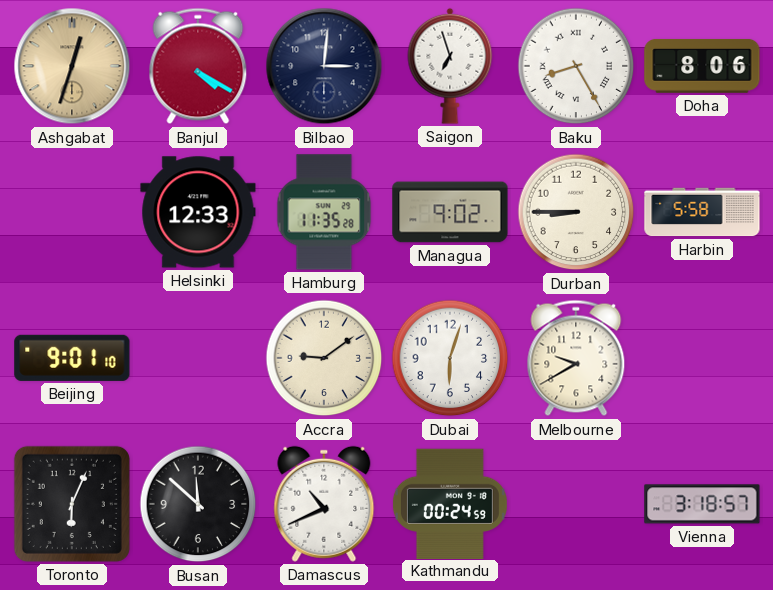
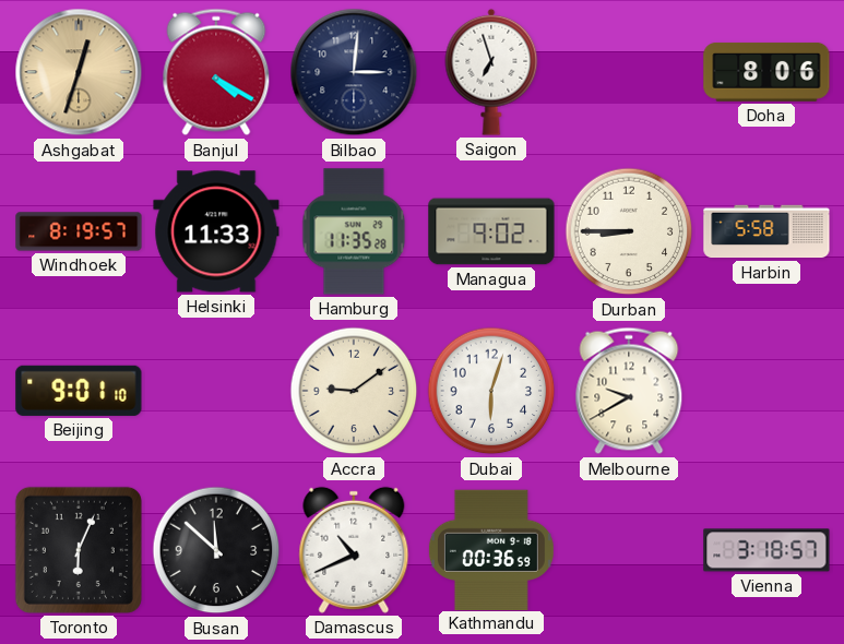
Baku: 8:25 -> none (576, 66)
Windhoek: none -> 8:19 (79, 231)
Helsinki: 12:33 -> 11:33 (216, 231)
Kathmandu: 00:24 -> 00:36 (491, 549)
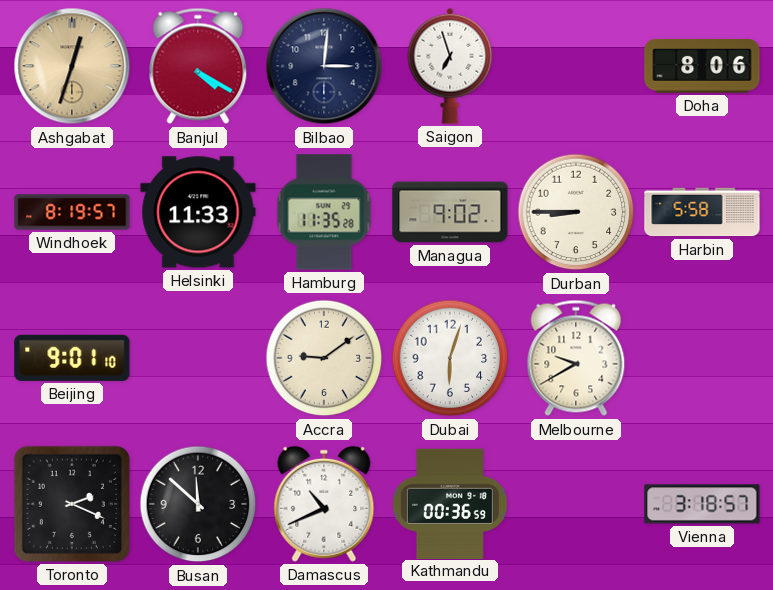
Toronto: 6:04 -> 2:19 (72, 504)
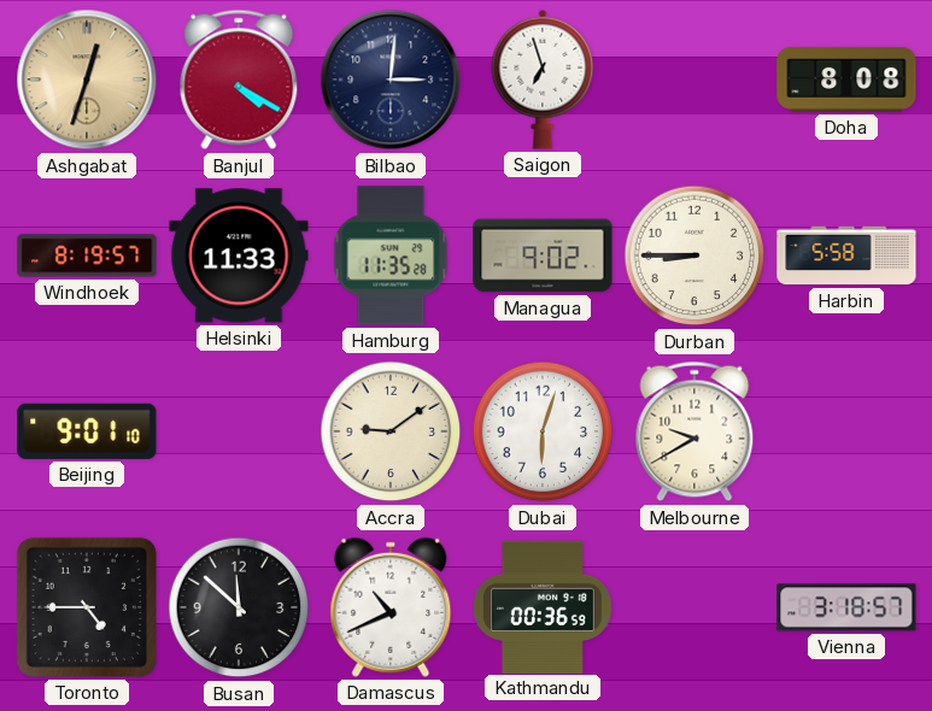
Doha: 8:06 -> 8:08 (846, 80)
Toronto: 2:19 -> 4:45 (87, 607)
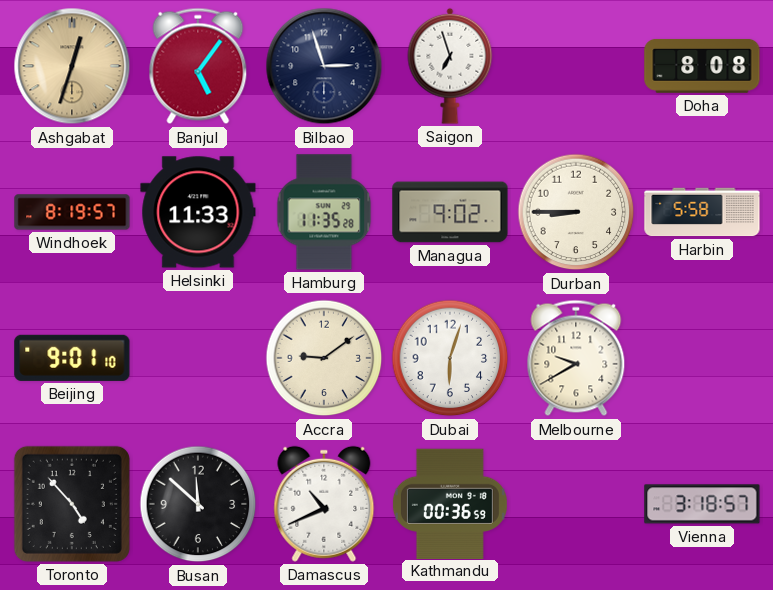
Banjul: 4:20 -> 5:06 (198, 66)
Bilbao: 3:01 -> 2:57 (324, 66)
Toronto: 4:45 -> 4:53 (72, 504)
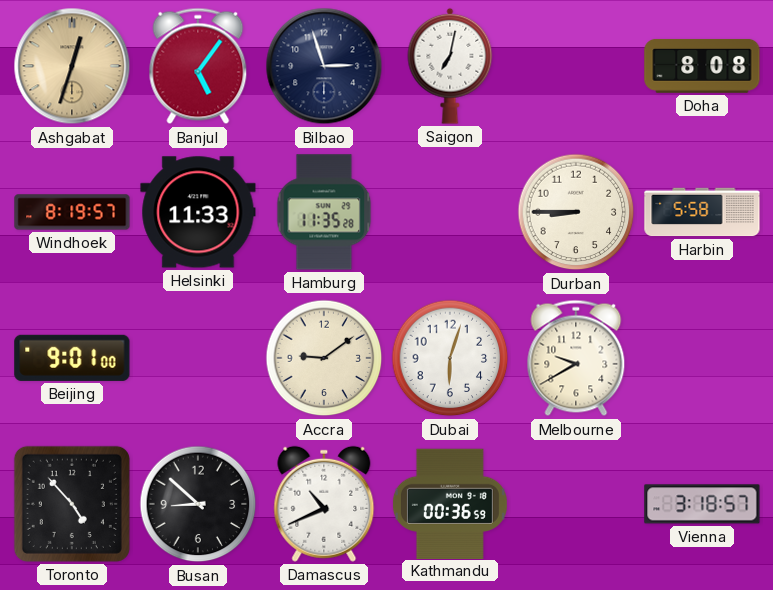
Saigon: 6:57 -> 7:02 (450, 66)
Managua: 9:02 -> none (450, 212)
Beijing: 9:01:10 -> 9:01:00 (72, 358)
Busan: 11:52 -> 8:52 (198, 504)
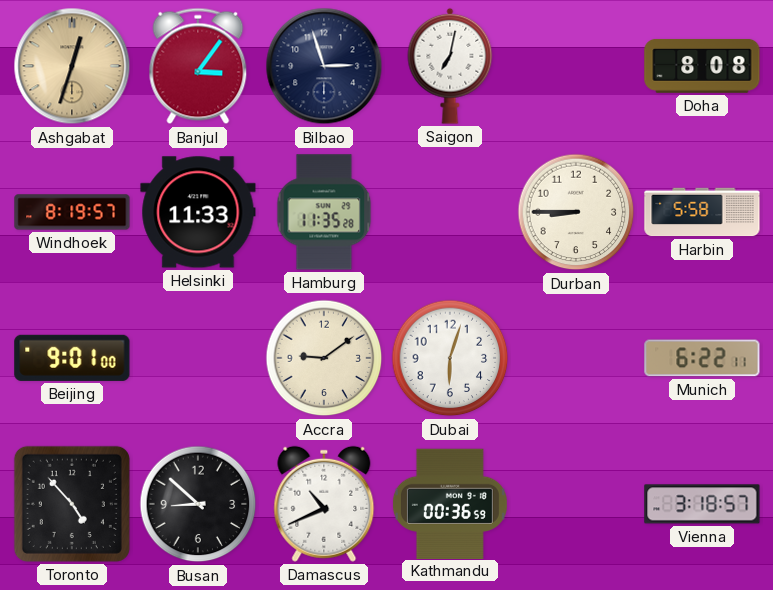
Banjul: 5:06 -> 3:06 (198, 66)
Melbourne: 9:40 -> none (576, 358)
Munich: none -> 6:22 (702, 358)
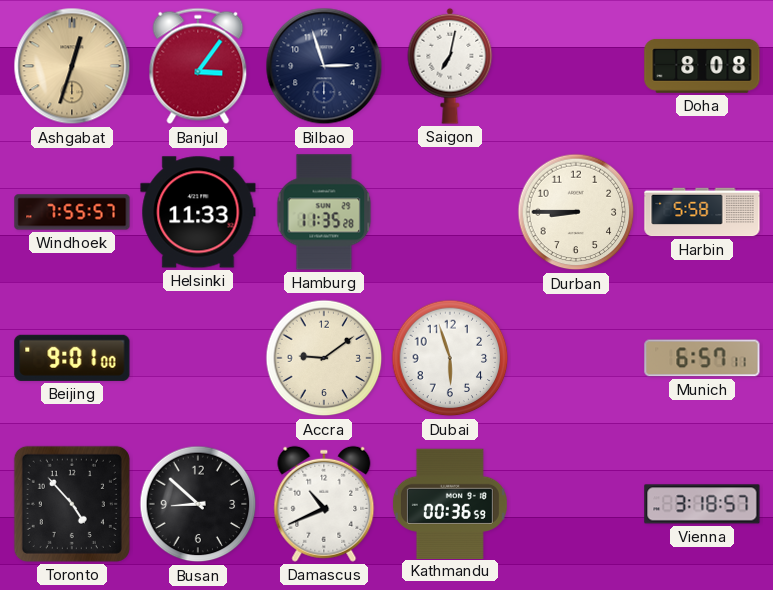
Windhoek: 8:19 -> 7:55 (72, 212)
Dubai: 6:03 -> 5:57 (450, 358)
Munich: 6:22 -> 6:57 (702, 358)
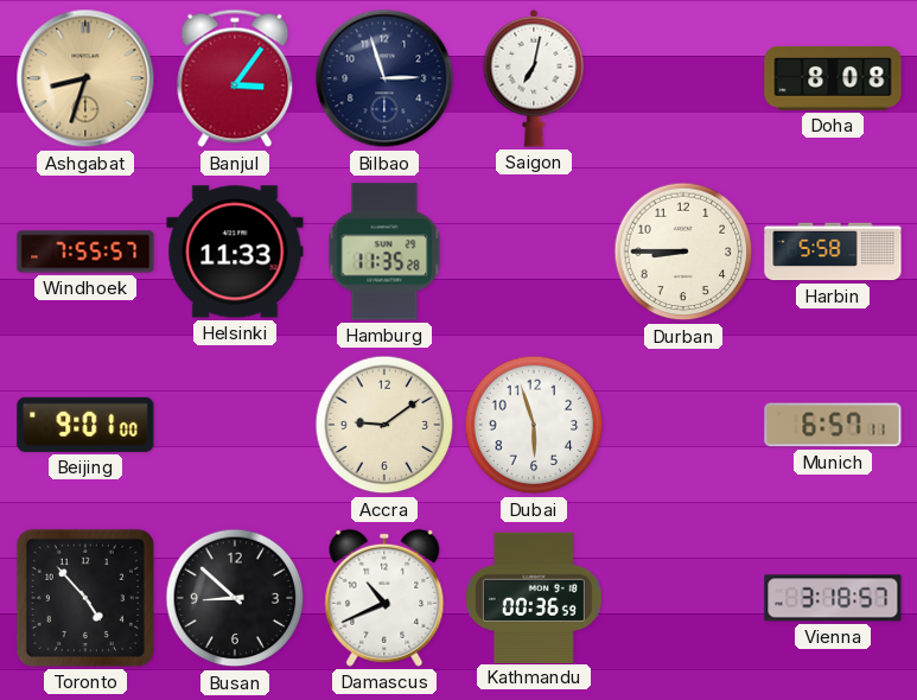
Ashgabat: 12:33 -> 8:33 (85, 78)
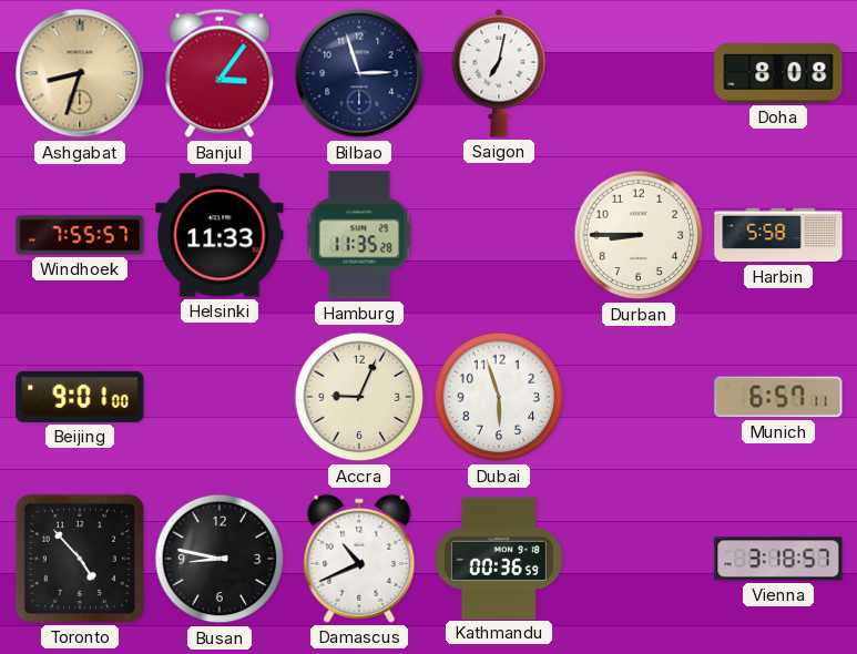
Accra: 9:09 -> 9:04 (359, 397)
Busan: 8:52 -> 8:47 (220, 559)
